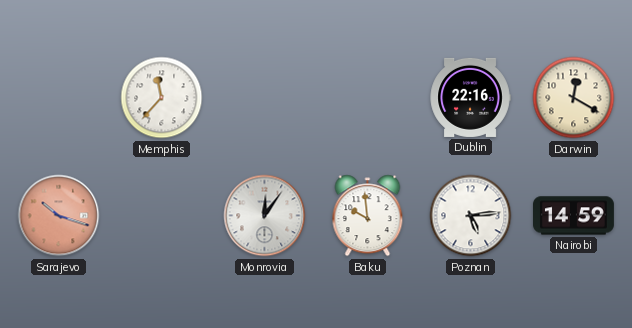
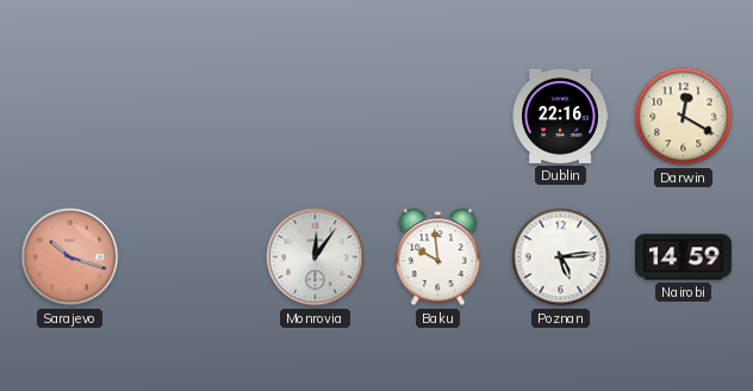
Memphis: 11:37 -> none (162, 98)
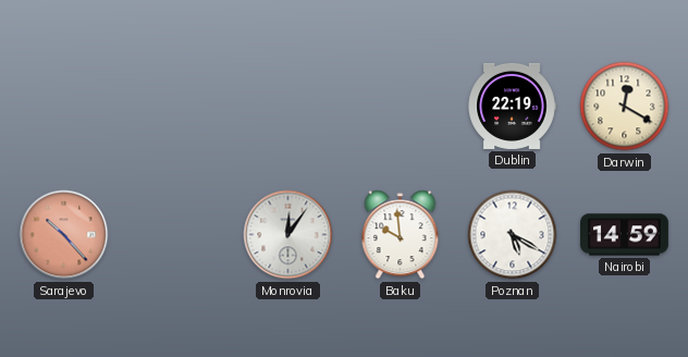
Dublin: 22:16 -> 22:19 (512, 106)
Sarajevo: 10:18 -> 10:23 (64, 235)
Poznan: 5:14 -> 5:20 (513, 235)
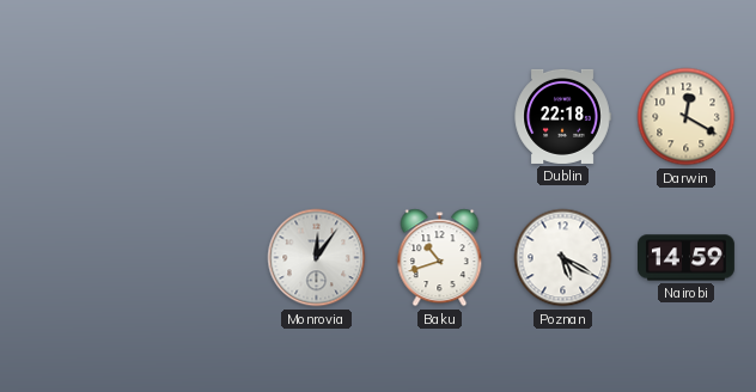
Dublin: 22:19 -> 22:18 (562, 116)
Sarajevo: 10:23 -> none (64, 235)
Baku: 9:59 -> 10:42 (440, 258)
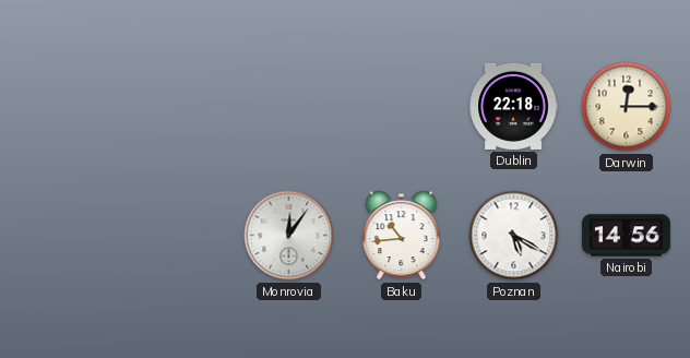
Darwin: 12:20 -> 12:15 (627, 107)
Baku: 10:42 -> 10:44 (402, 236)
Nairobi: 14:59 -> 14:56 (627, 236)
